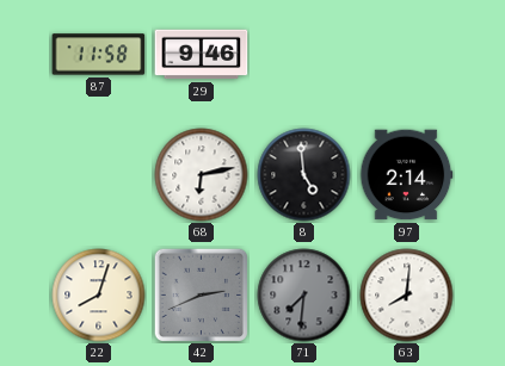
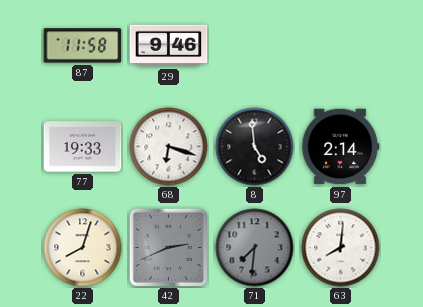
77: none -> 19:33 (83, 147)
68: 6:13 -> 6:18 (169, 147)
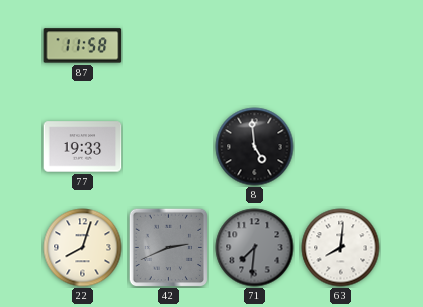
29: 9:46 -> none (169, 46)
68: 6:18 -> none (169, 147)
97: 2:14 -> none (340, 147)
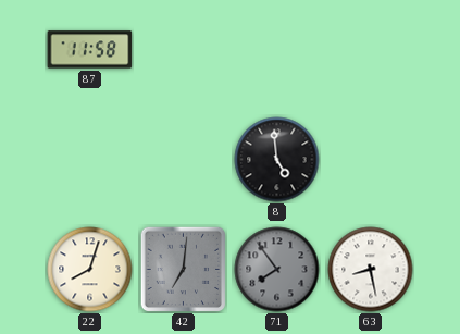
77: 19:33 -> none (83, 147)
42: 2:41 -> 7:01 (183, 269)
71: 7:31 -> 7:54 (277, 270)
63: 8:01 -> 8:28 (371, 270)
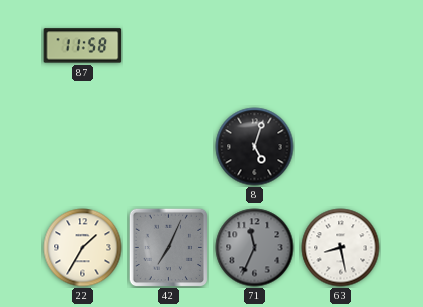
8: 4:59 -> 5:03 (255, 147)
22: 8:03 -> 1:35 (83, 248)
42: 7:01 -> 7:04 (168, 247)
71: 7:54 -> 11:34 (255, 248)
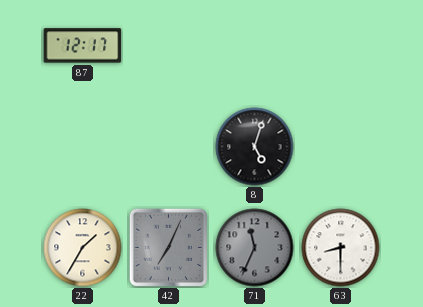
87: 11:58 -> 12:17 (83, 46)
63: 8:28 -> 8:30 (341, 248)
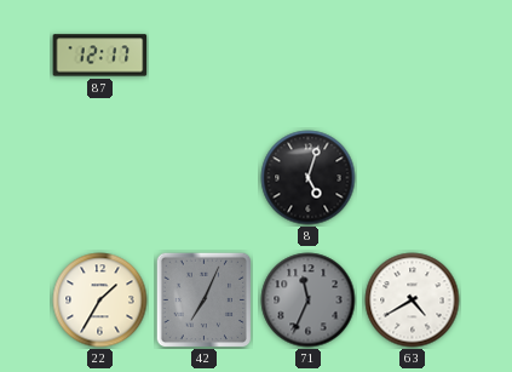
63: 8:30 -> 4:40 (413, 301)
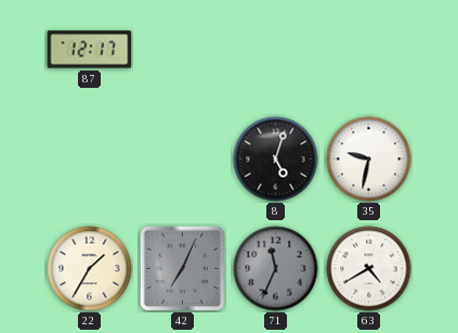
35: none -> 9:32 (369, 159)
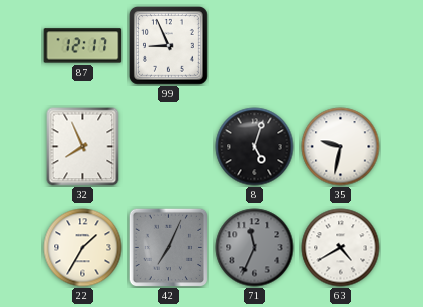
99: none -> 8:56 (169, 46)
32: none -> 7:56 (83, 147)
